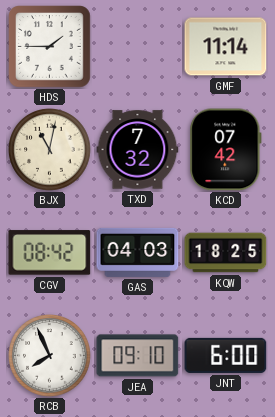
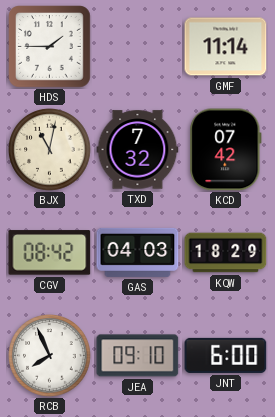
KQW: 18:25 -> 18:29 (226, 253)
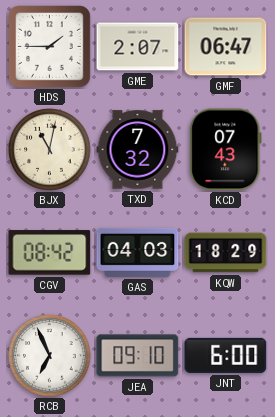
GME: none -> 2:07 (138, 47)
GMF: 11:14 -> 06:47 (226, 47)
KCD: 07:42 -> 07:43 (226, 150)
RCB: 7:56 -> 6:56 (50, 356)
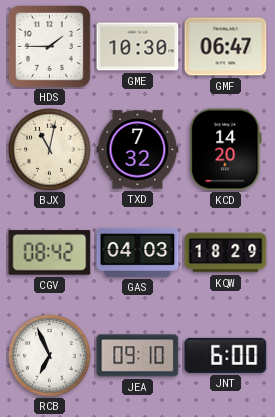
GME: 2:07 -> 10:30 (138, 47)
KCD: 07:43 -> 14:20 (226, 150)
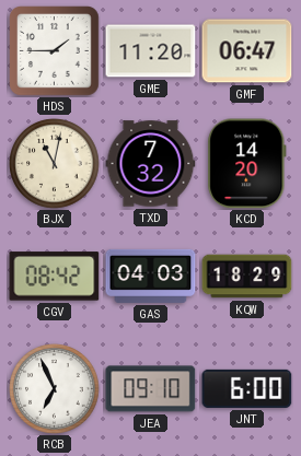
GME: 10:30 -> 11:20 (151, 51)
